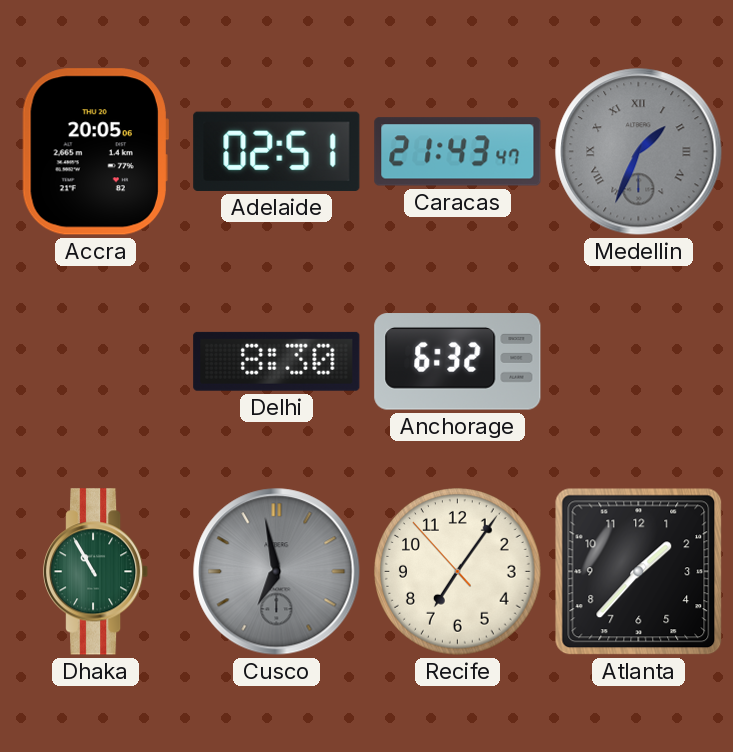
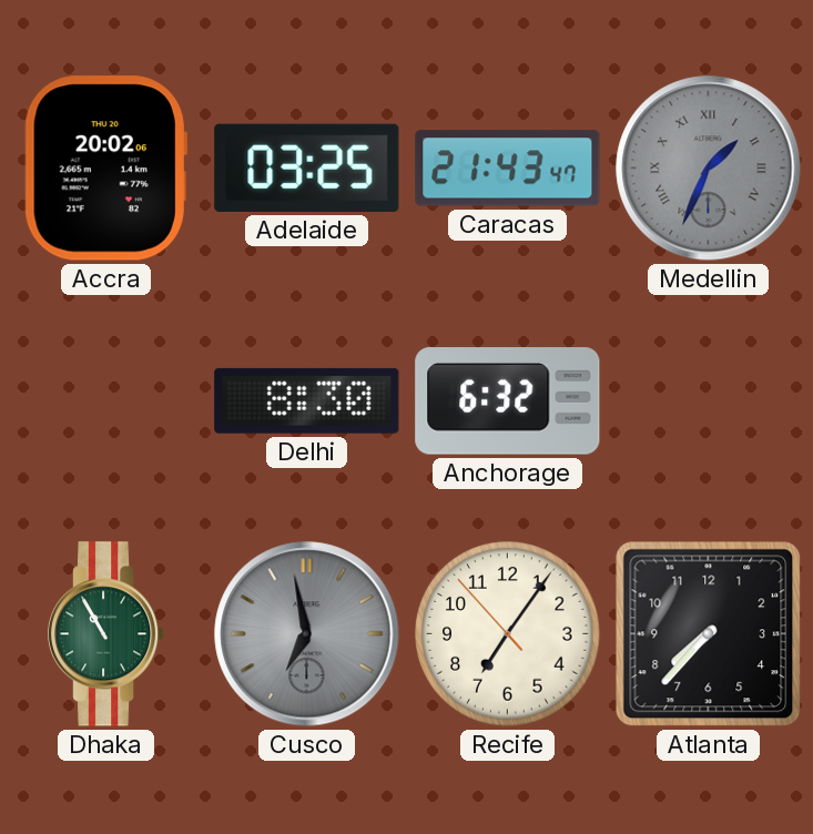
Accra: 20:05 -> 20:02 (105, 169)
Adelaide: 02:51 -> 03:25 (307, 167)
Atlanta: 1:37 -> 7:37 (709, 634)
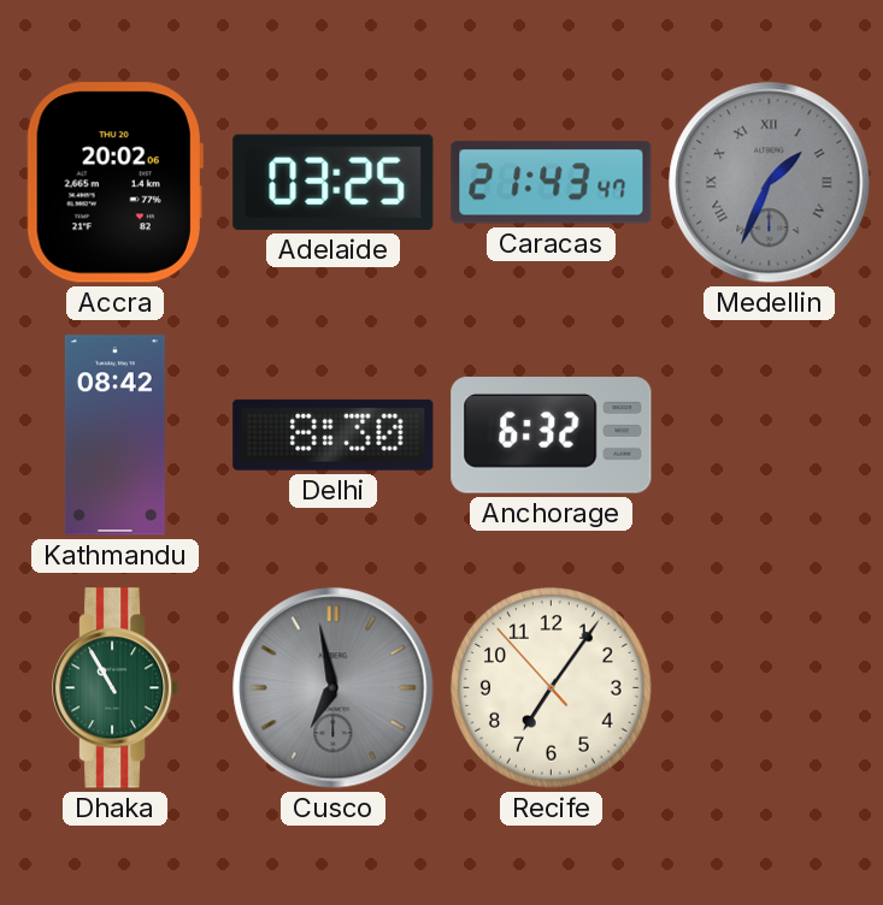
Kathmandu: none -> 08:42 (114, 436)
Atlanta: 7:37 -> none (709, 634)
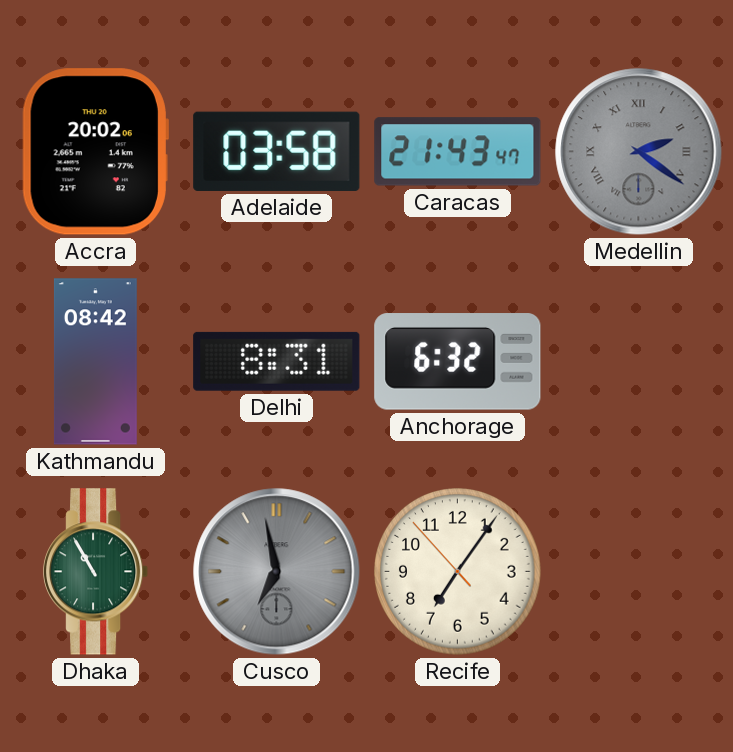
Adelaide: 03:25 -> 03:58 (277, 151)
Medellin: 1:34 -> 2:21 (639, 152)
Delhi: 8:30 -> 8:31 (277, 361)
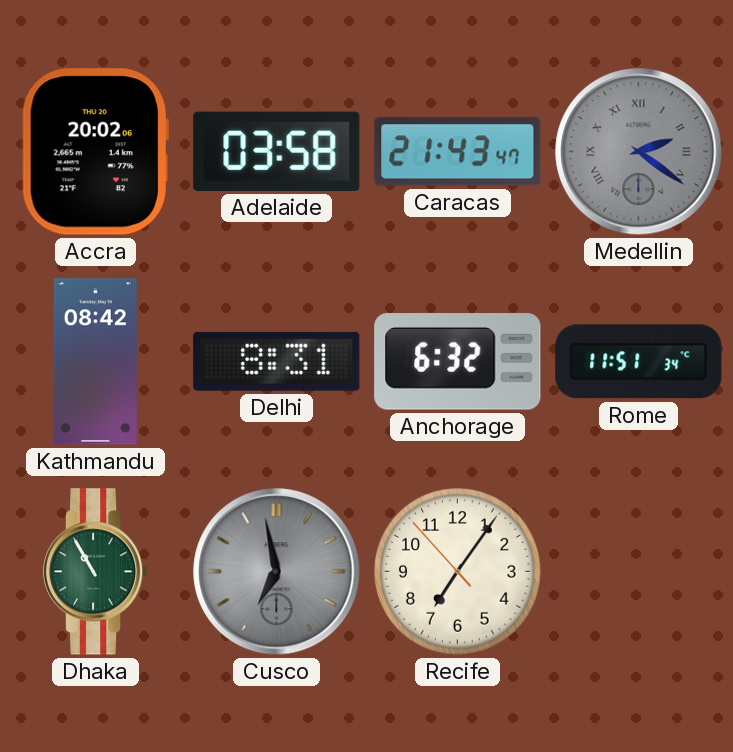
Rome: none -> 11:51 (639, 362)
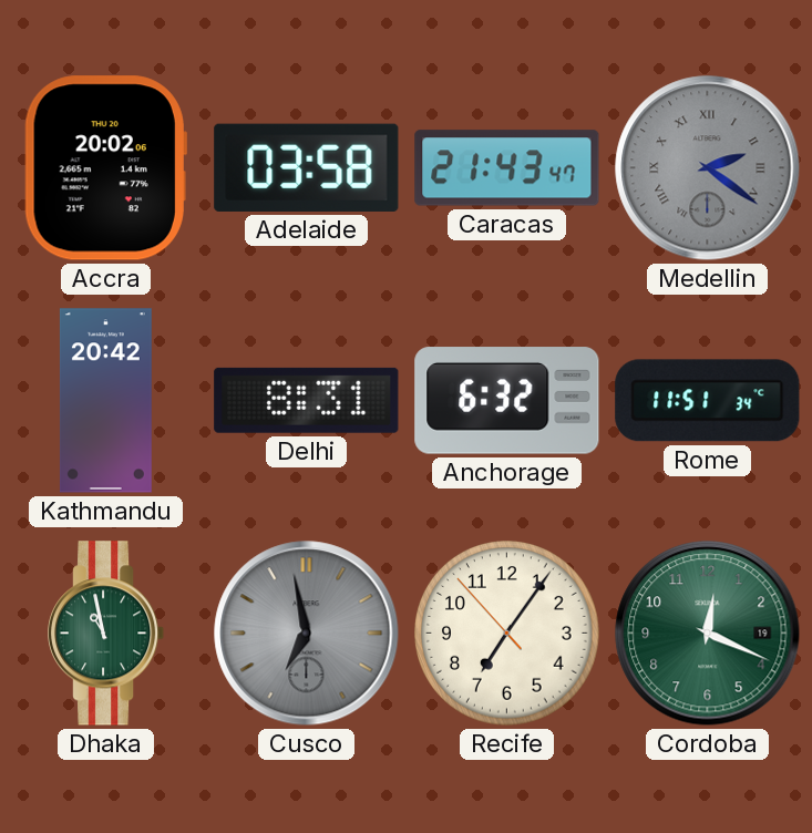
Kathmandu: 08:42 -> 20:42 (105, 401)
Dhaka: 10:55 -> 10:58 (107, 634)
Cordoba: none -> 12:19 (708, 634)
